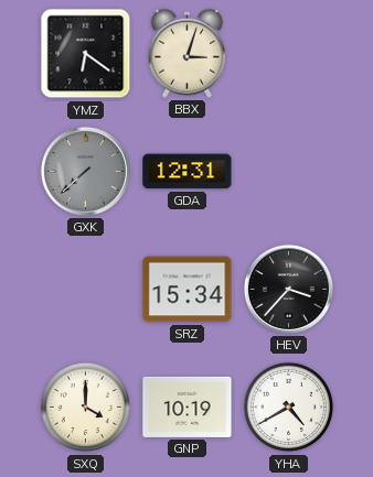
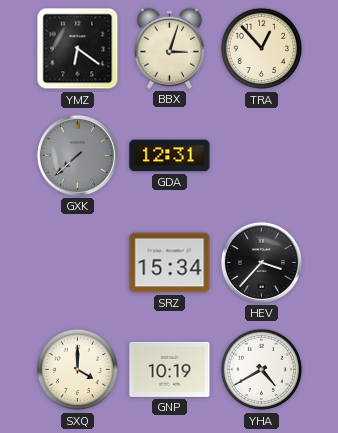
TRA: none -> 12:53 (262, 49)
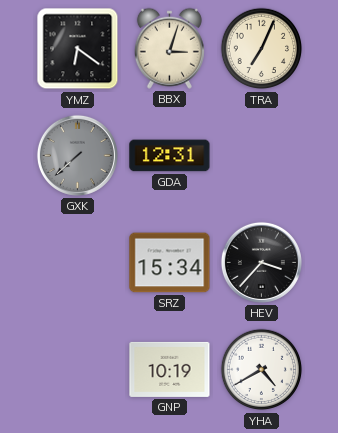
TRA: 12:53 -> 7:04 (262, 49)
SXQ: 4:00 -> none (78, 370)
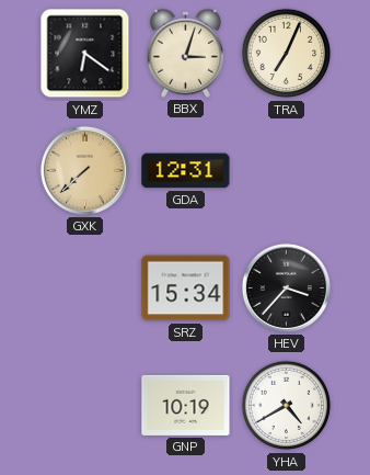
GXK dial: grey -> champagne (84, 170)
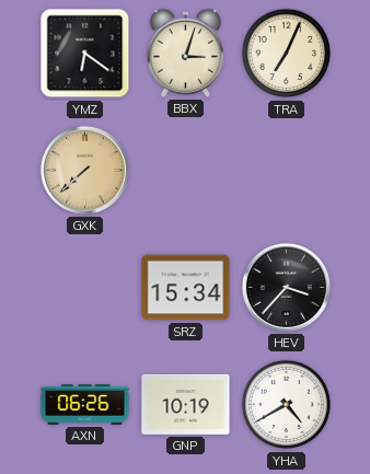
GDA: 12:31 -> none (186, 171)
AXN: none -> 06:26 (85, 405)
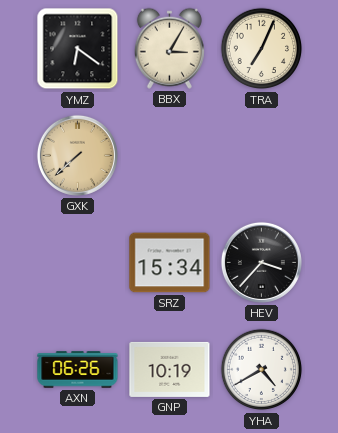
BBX: 3:03 -> 3:05 (169, 48)
